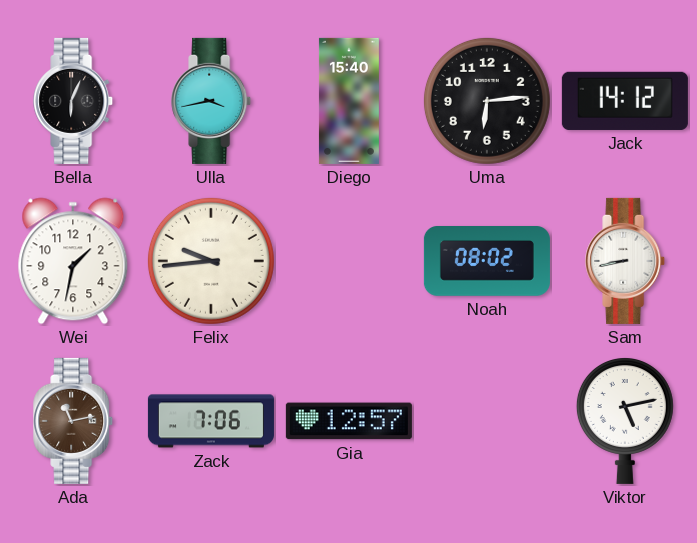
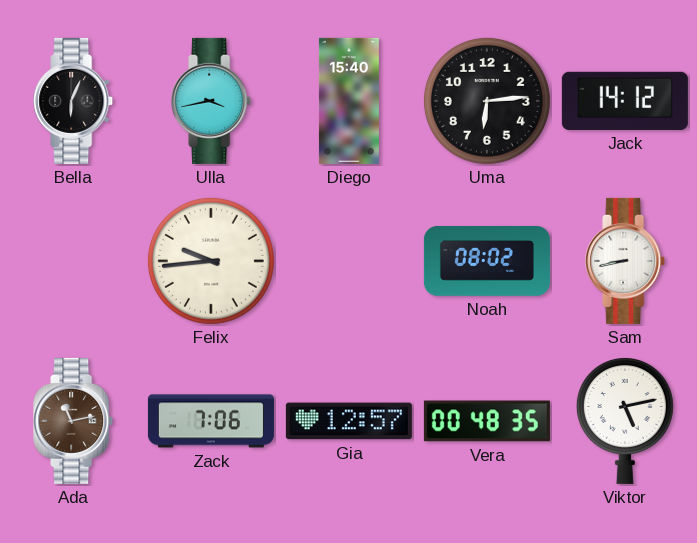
Wei: 1:32 -> none (73, 261)
Vera: none -> 00:48 (487, 421)
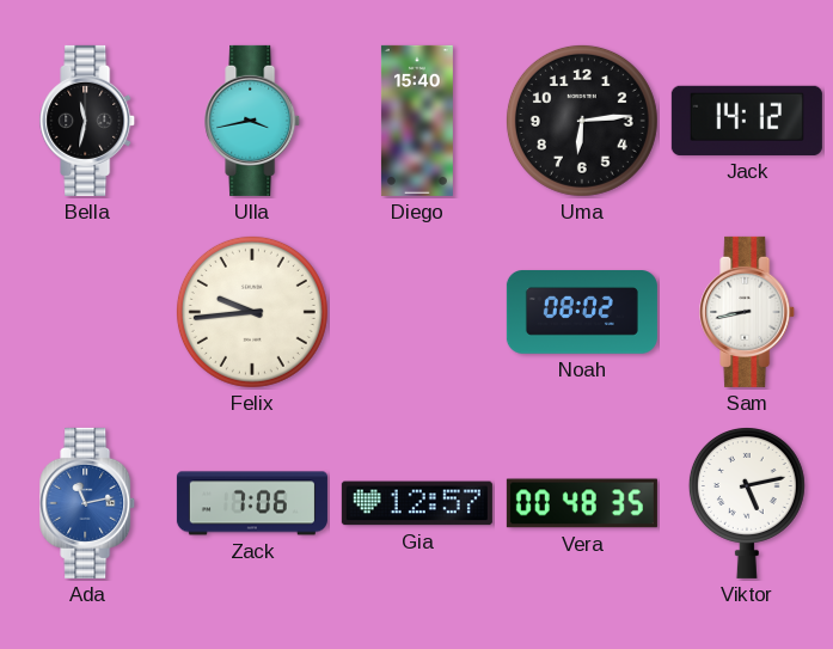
Bella: 6:04 -> 11:32 (88, 121)
Ada dial: brown -> blue (88, 503)
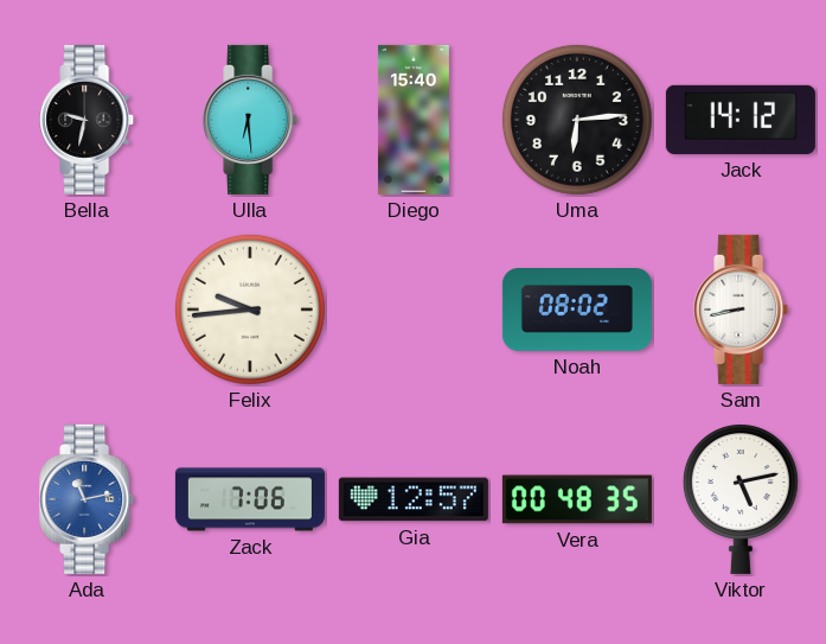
Bella: 11:32 -> 9:32 (88, 120)
Ulla: 3:43 -> 6:29 (251, 120)
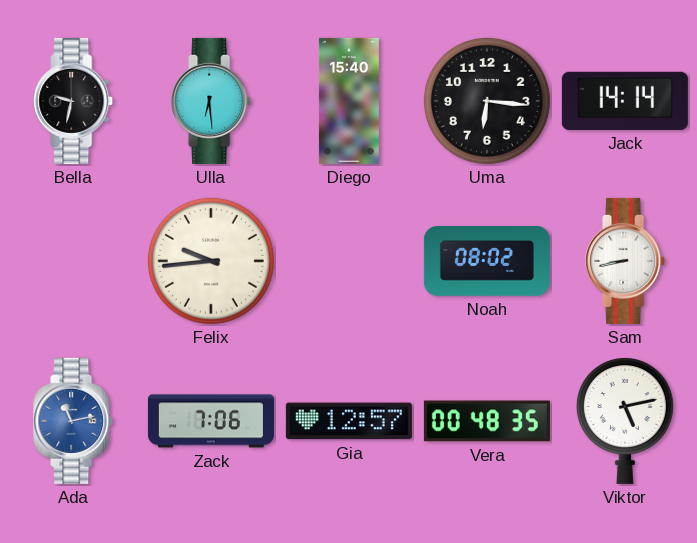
Uma: 6:14 -> 6:16 (487, 101)
Jack: 14:12 -> 14:14 (625, 101)
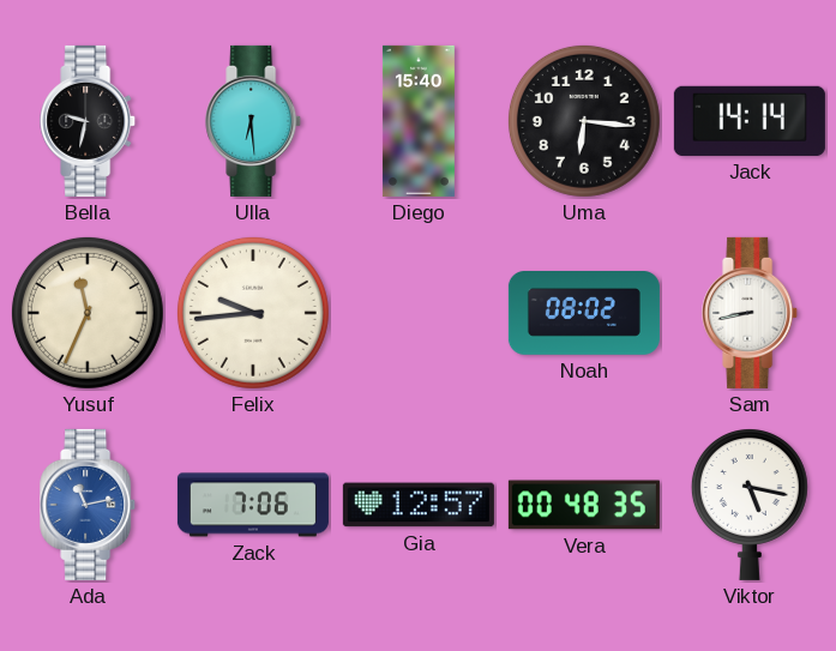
Yusuf: none -> 11:34 (88, 313)
Viktor: 5:13 -> 5:17 (750, 505)
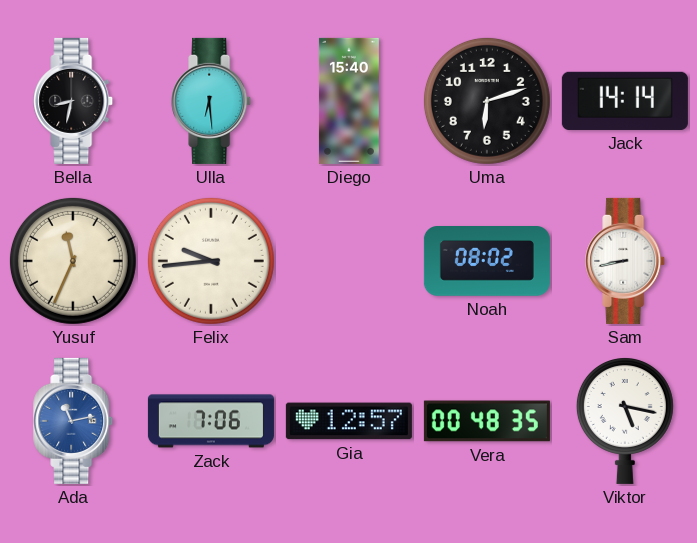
Bella: 9:32 -> 8:32 (74, 101)
Uma: 6:16 -> 6:12 (487, 101)
